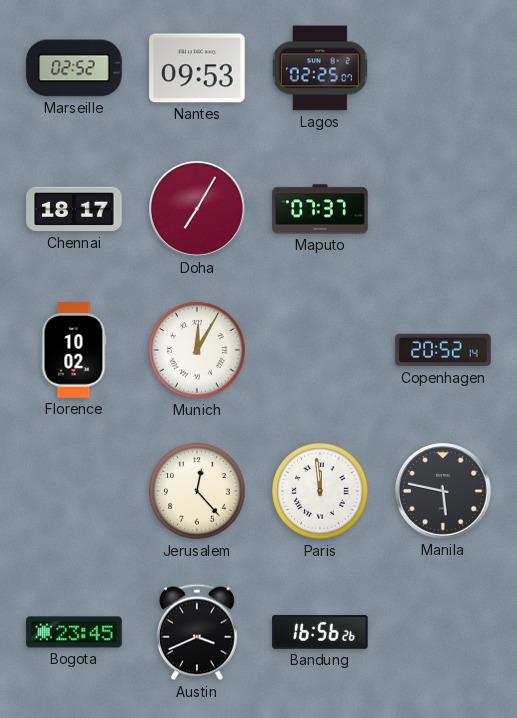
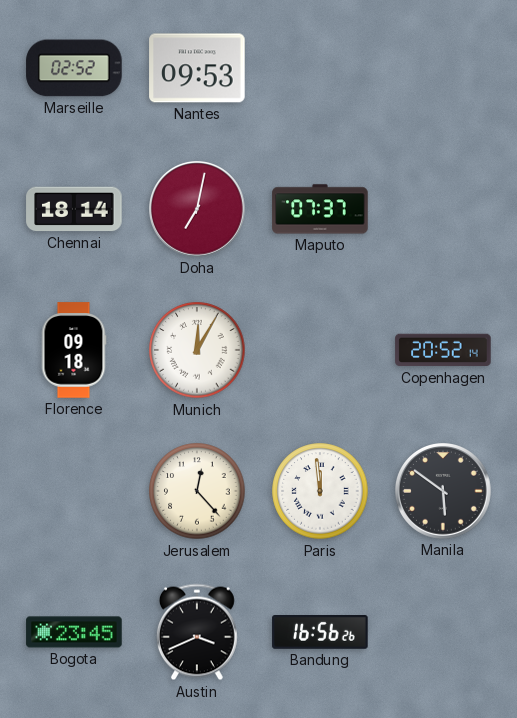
Lagos: 02:25 -> none (320, 68)
Chennai: 18:17 -> 18:14 (74, 209)
Doha: 7:05 -> 7:02 (197, 209)
Florence: 10:02 -> 09:18 (74, 350)
Manila: 5:47 -> 5:51 (443, 491)
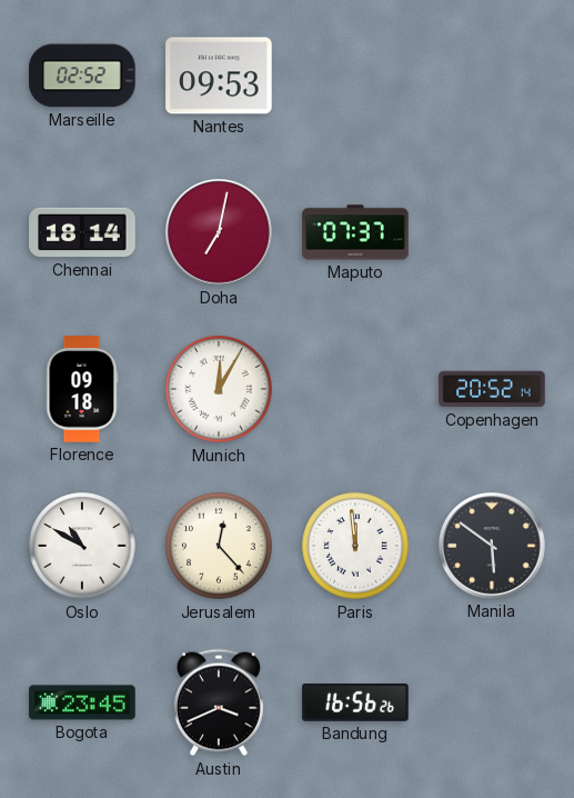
Oslo: none -> 10:50 (82, 546)
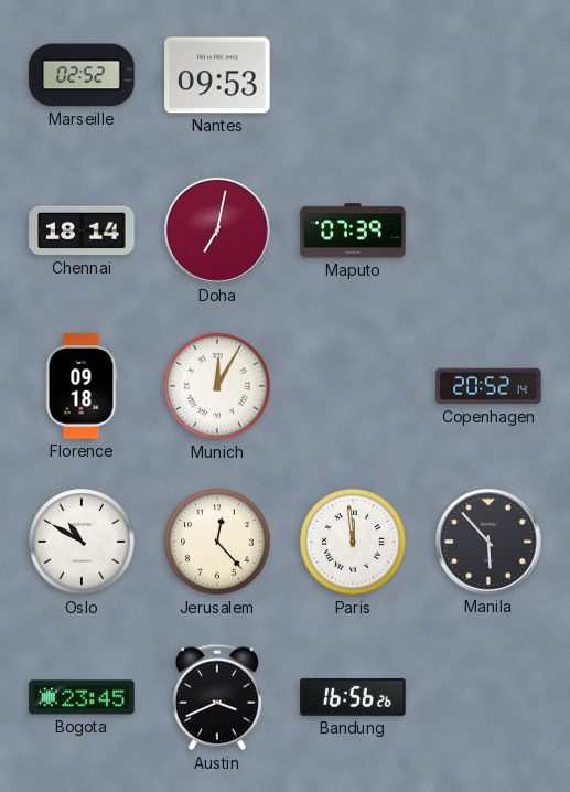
Maputo: 07:37 -> 07:39 (353, 231)
Manila: 5:51 -> 5:53 (488, 542)
